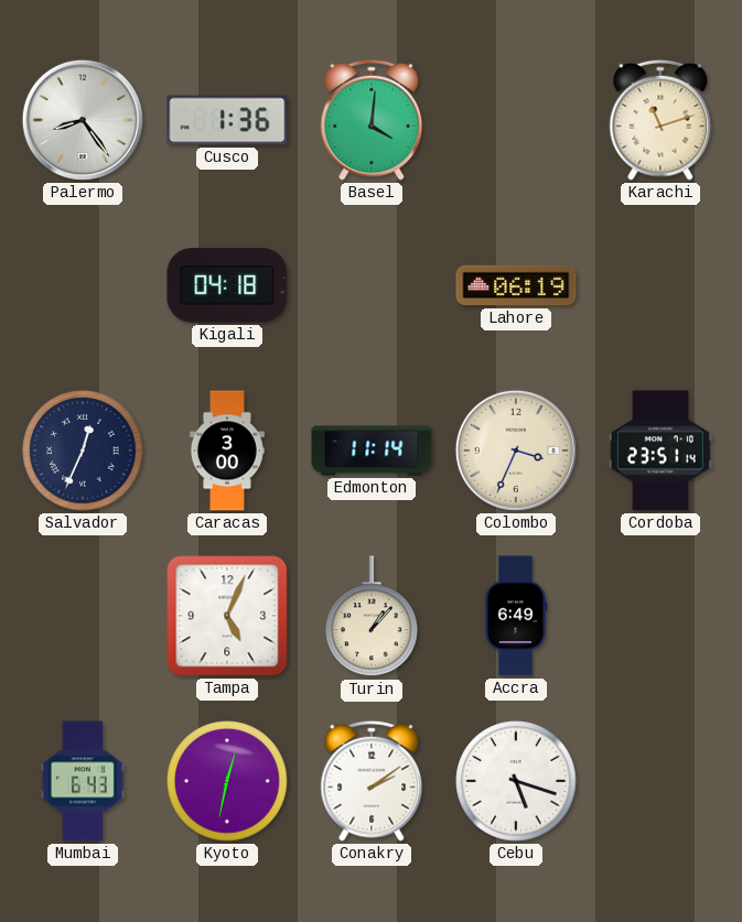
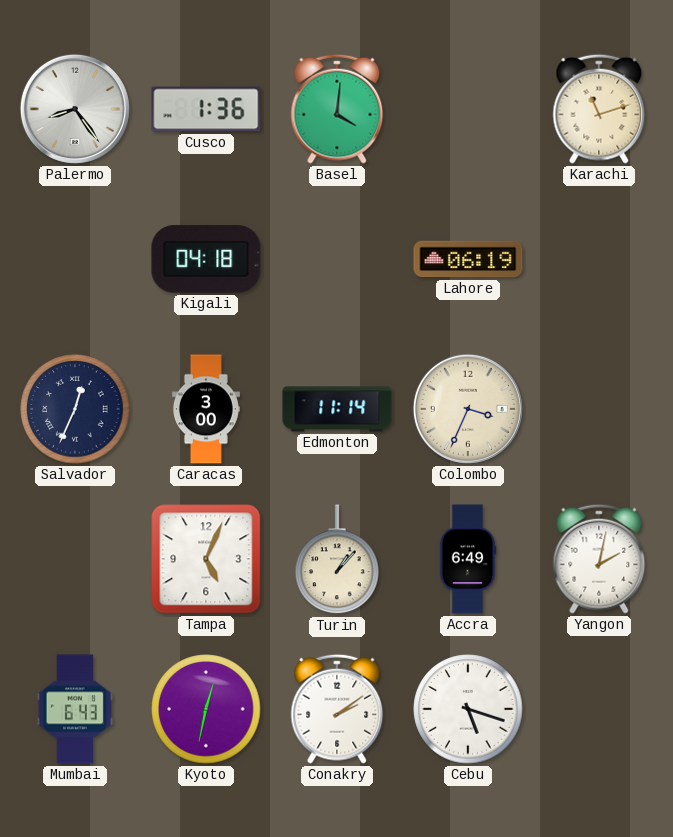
Cordoba: 23:51 -> none (660, 451)
Yangon: none -> 2:02 (599, 559)
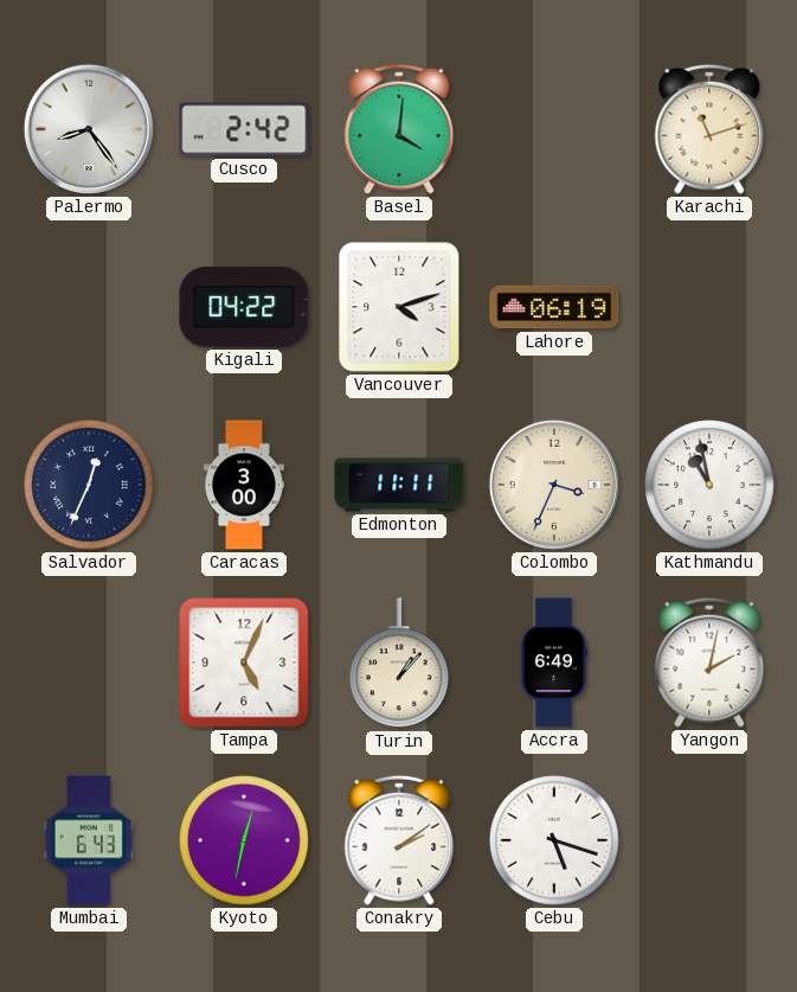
Cusco: 1:36 -> 2:42 (244, 129)
Kigali: 04:18 -> 04:22 (244, 307)
Vancouver: none -> 4:12 (399, 307)
Edmonton: 11:14 -> 11:11 (399, 485)
Kathmandu: none -> 10:58 (709, 485)
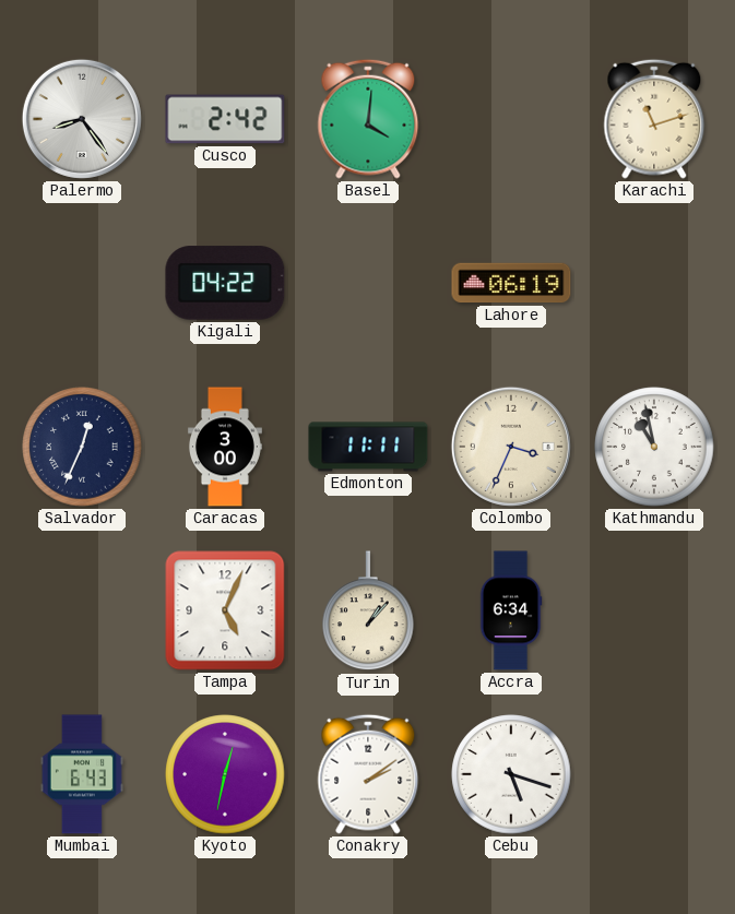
Vancouver: 4:12 -> none (399, 307)
Accra: 6:49 -> 6:34 (511, 610)
Yangon: 2:02 -> none (709, 663)
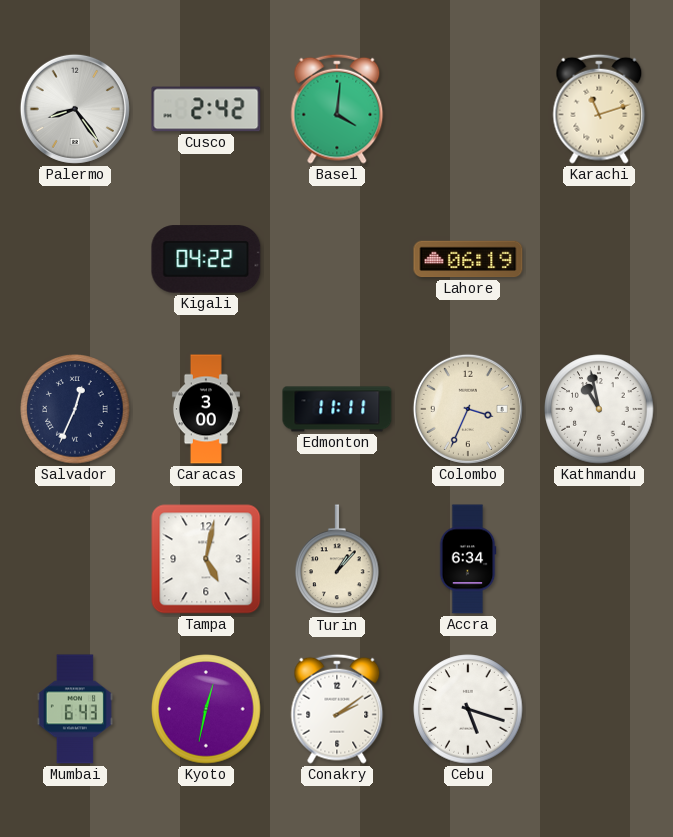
Tampa: 5:04 -> 5:02 (206, 559)
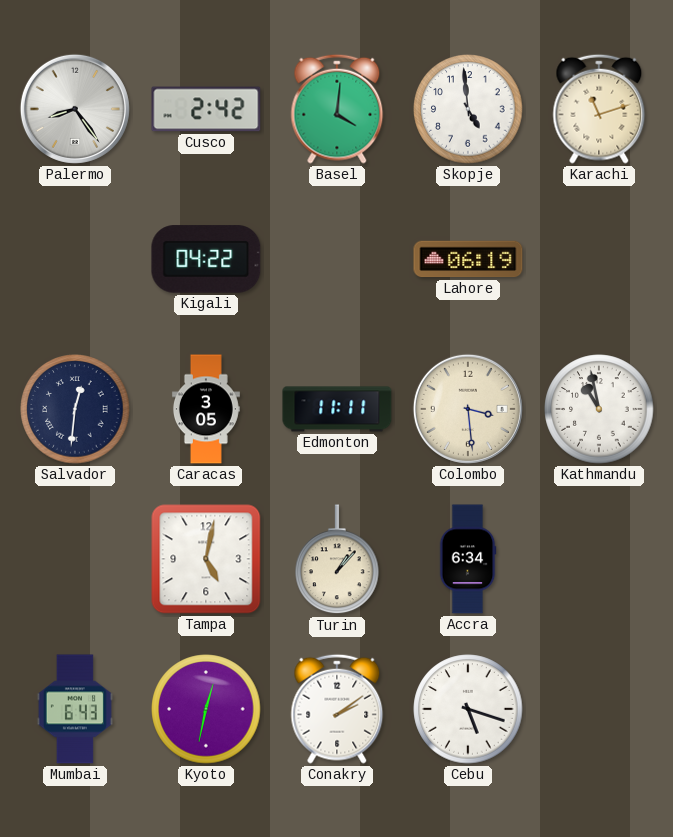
Skopje: none -> 4:59 (468, 109)
Salvador: 12:34 -> 12:31 (75, 409)
Caracas: 3:00 -> 3:05 (206, 409)
Colombo: 3:34 -> 3:29 (468, 409)
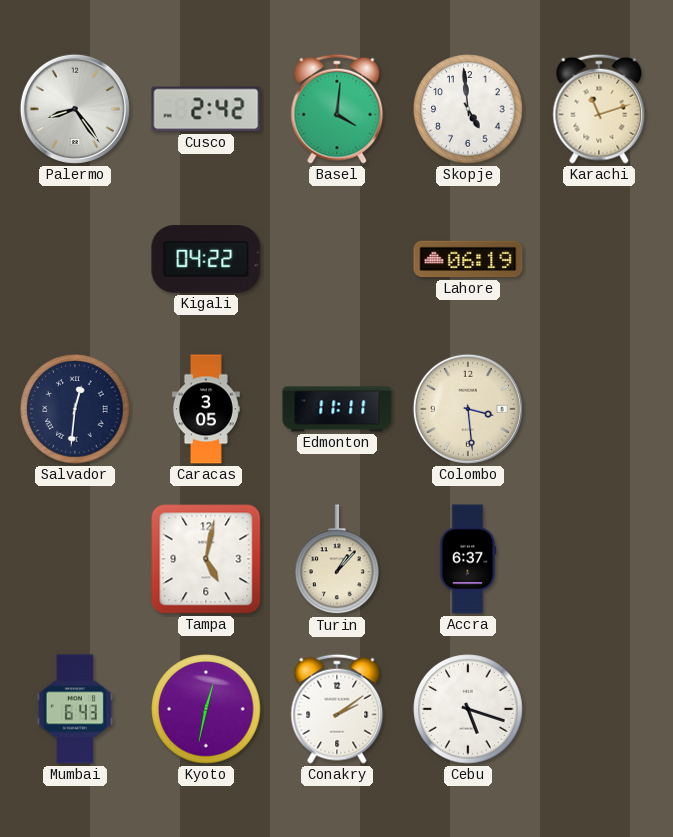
Kathmandu: 10:58 -> none (599, 409)
Accra: 6:34 -> 6:37 (468, 559)
